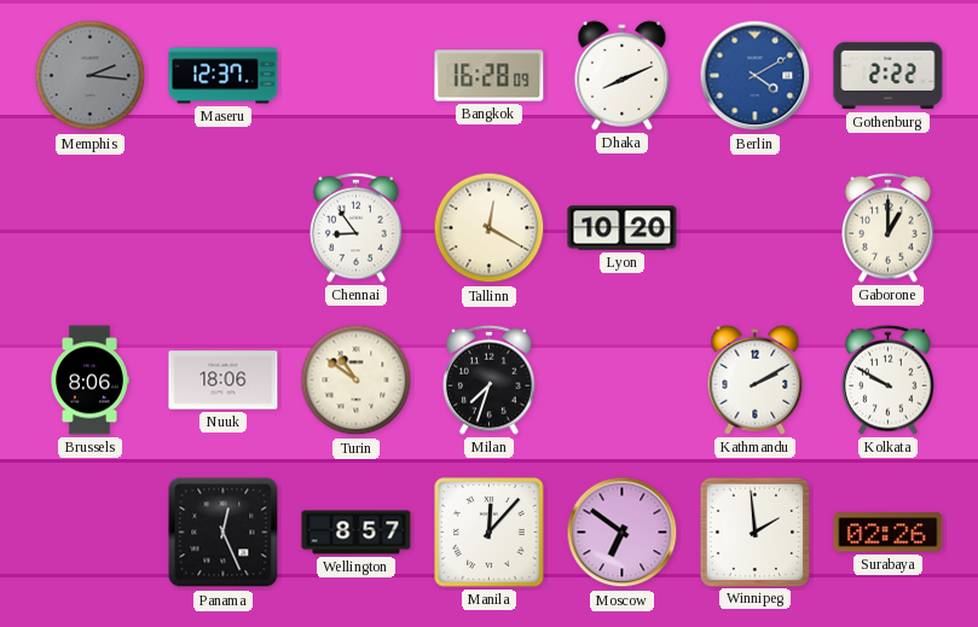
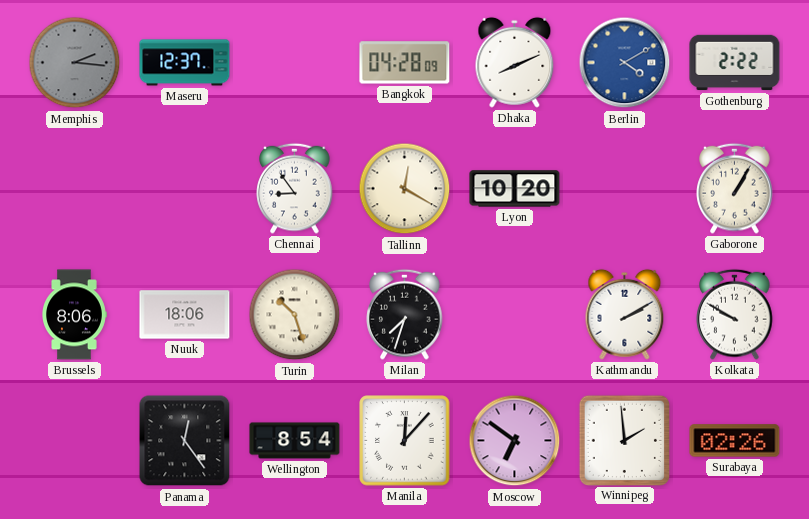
Bangkok: 16:28 -> 04:28 (405, 63)
Gaborone: 1:00 -> 1:05 (735, 188)
Turin: 10:51 -> 10:27 (295, 315)
Panama: 12:26 -> 12:24 (185, 441)
Wellington: 8:57 -> 8:54 (295, 441)
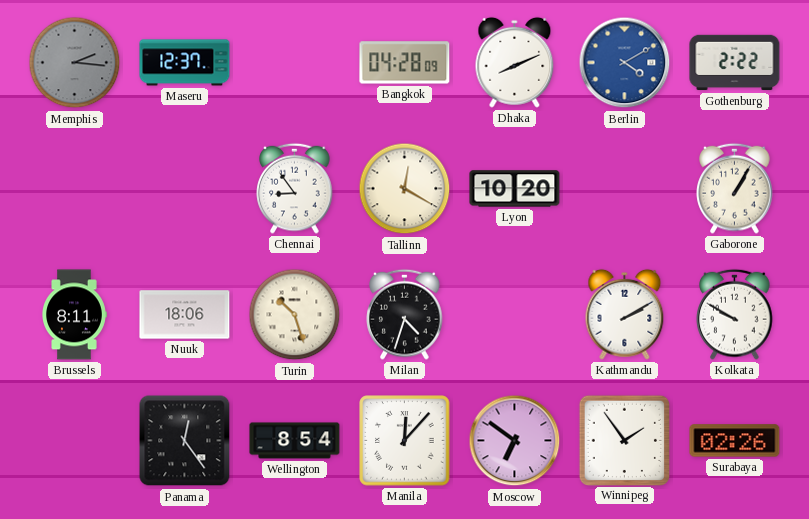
Brussels: 8:06 -> 8:11 (75, 315)
Milan: 7:33 -> 4:33 (405, 314)
Winnipeg: 1:59 -> 1:54 (624, 440)
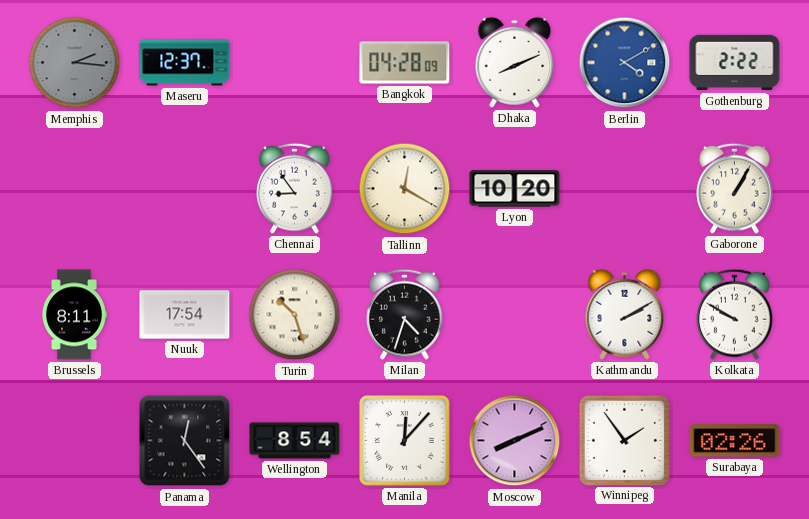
Nuuk: 18:06 -> 17:54 (185, 315)
Moscow: 6:51 -> 8:11 (515, 441)
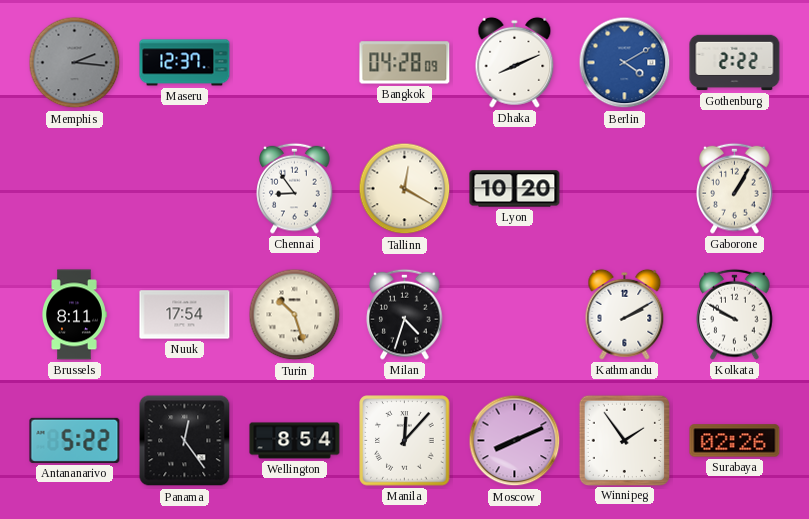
Antananarivo: none -> 5:22 (75, 440)
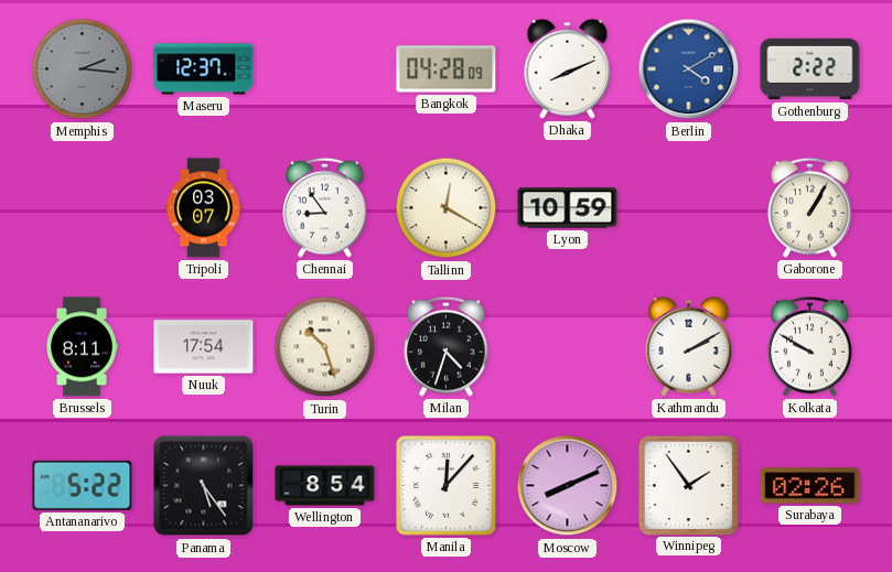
Tripoli: none -> 03:07 (204, 208)
Lyon: 10:20 -> 10:59 (568, 208)
Panama: 12:24 -> 5:24 (204, 486)
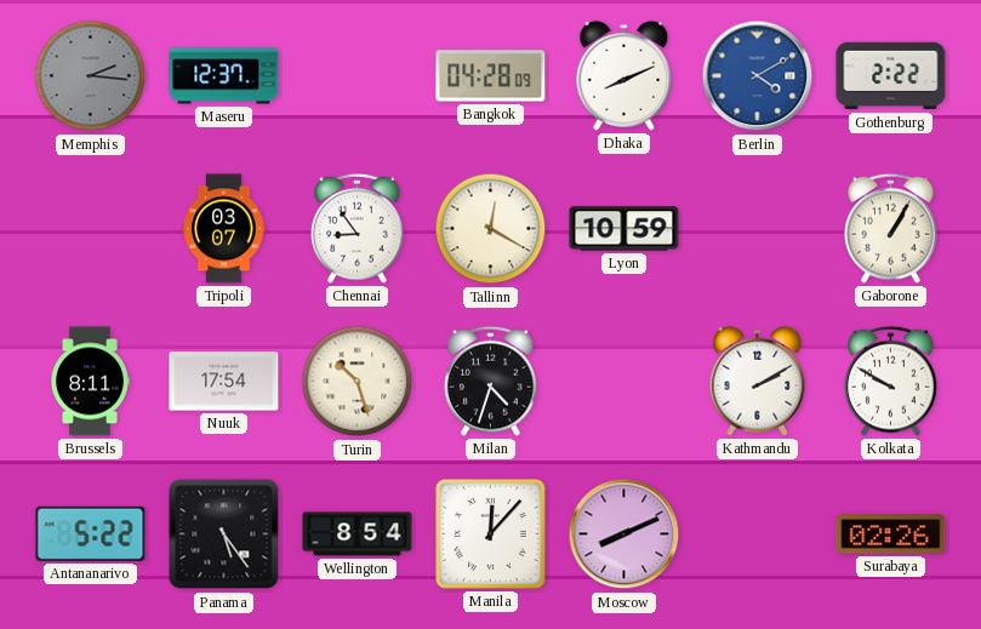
Winnipeg: 1:54 -> none (688, 485)
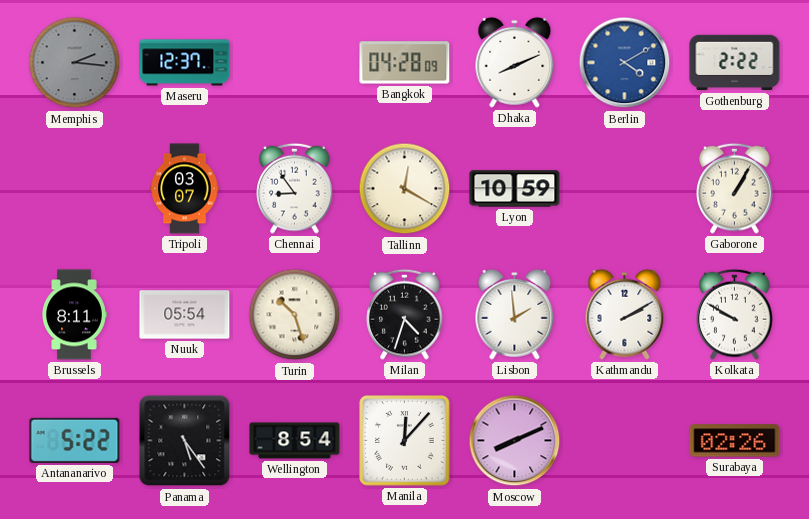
Nuuk: 17:54 -> 05:54 (185, 315)
Lisbon: none -> 1:59 (515, 314)
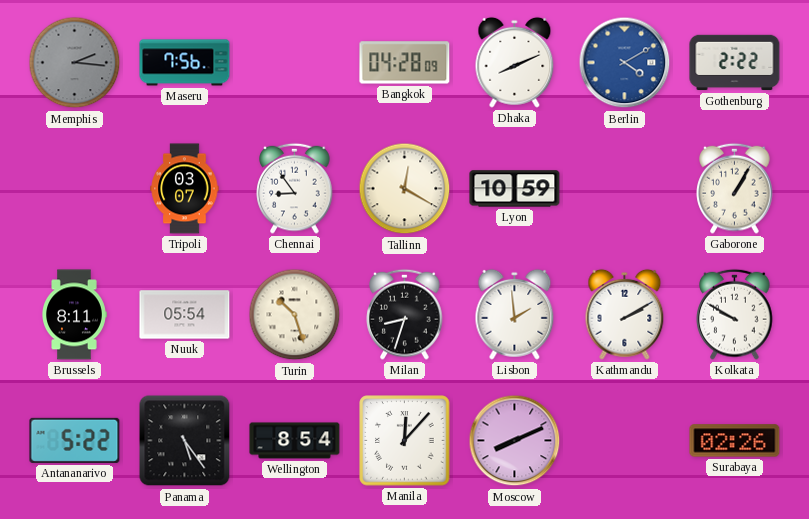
Maseru: 12:37 -> 7:56 (185, 63)
Milan: 4:33 -> 8:33 (405, 314)
